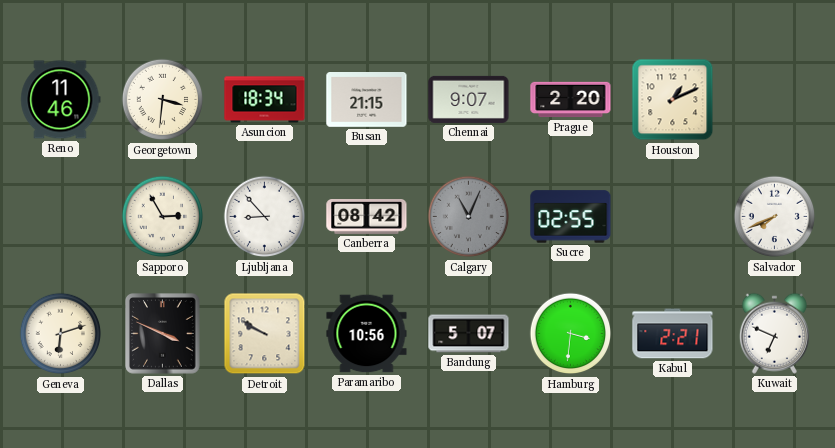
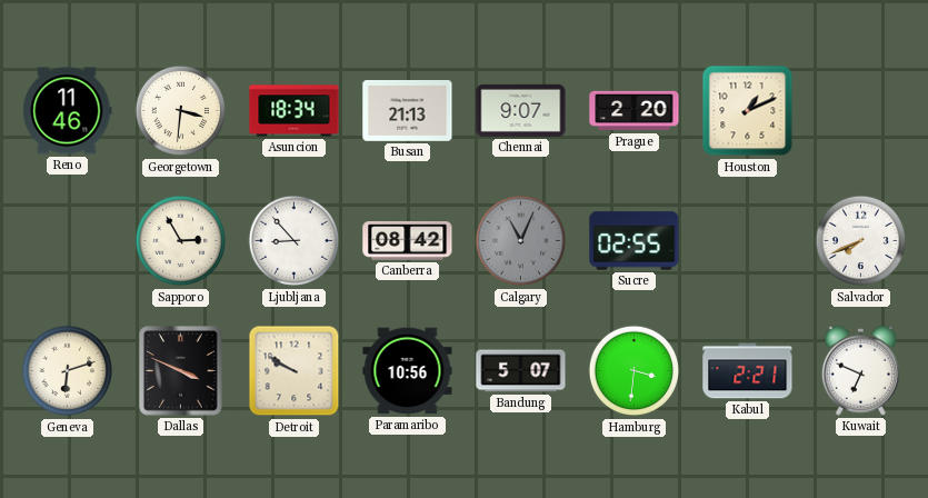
Busan: 21:15 -> 21:13 (408, 111)
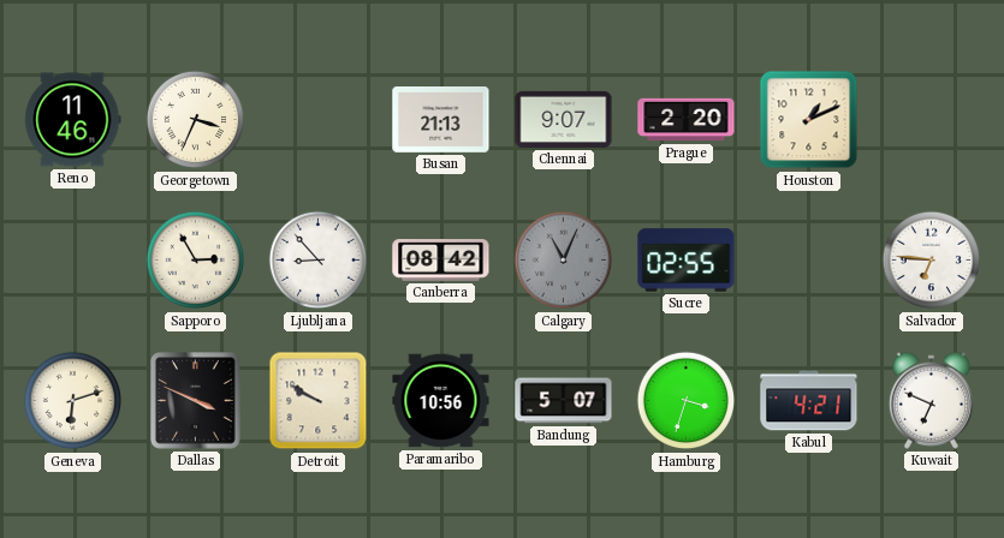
Georgetown: 3:31 -> 3:34 (196, 120)
Asuncion: 18:34 -> none (295, 111)
Salvador: 7:41 -> 6:46 (932, 261)
Hamburg: 3:31 -> 3:33 (687, 401)
Kabul: 2:21 -> 4:21 (809, 401)
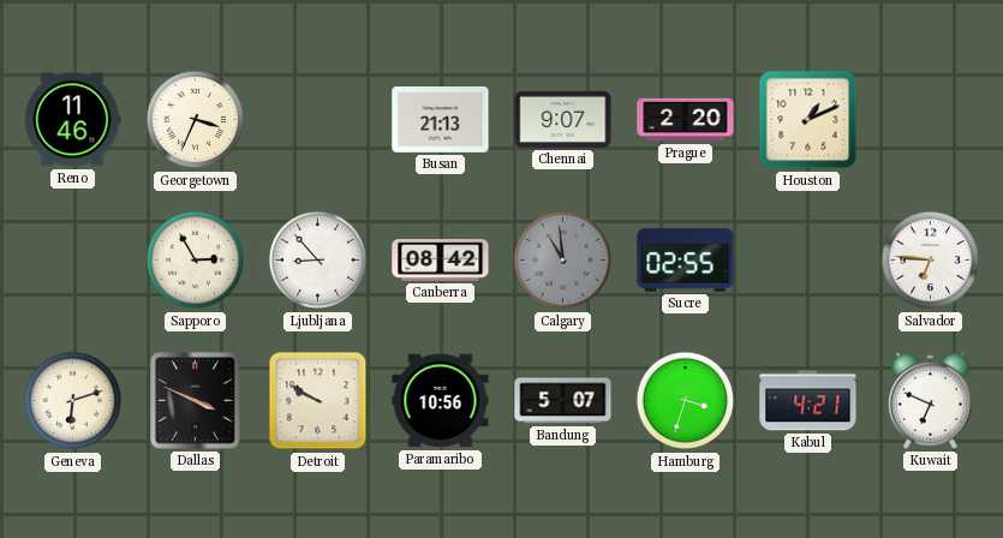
Calgary: 11:04 -> 10:59 (563, 261)
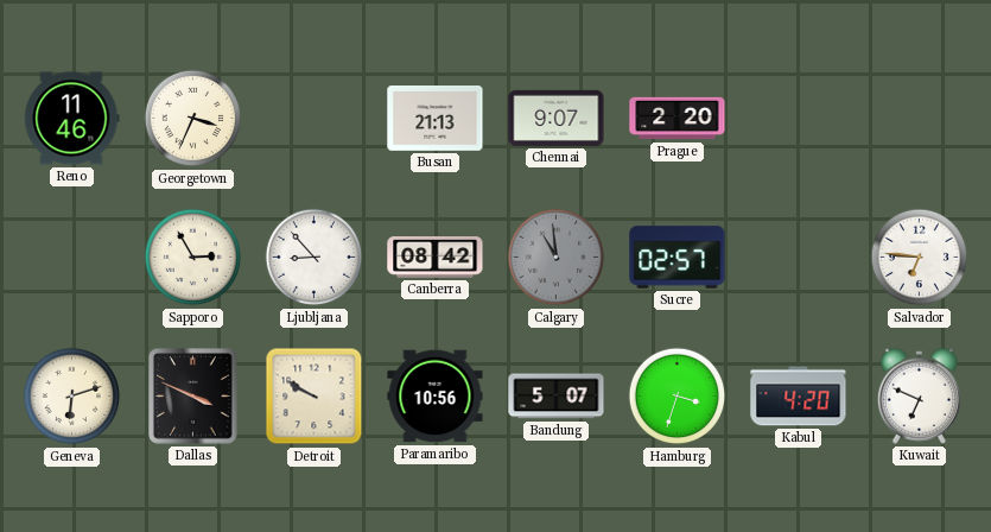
Houston: 1:11 -> none (808, 120)
Sucre: 02:55 -> 02:57 (678, 258)
Kabul: 4:21 -> 4:20 (799, 397)
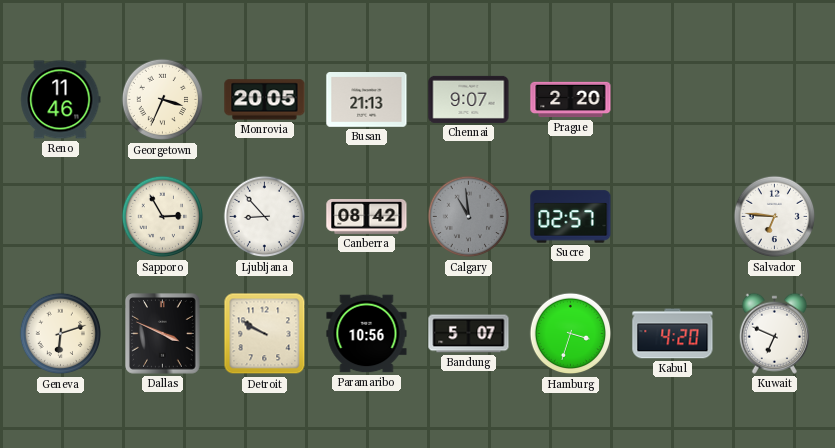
Monrovia: none -> 20:05 (265, 100)
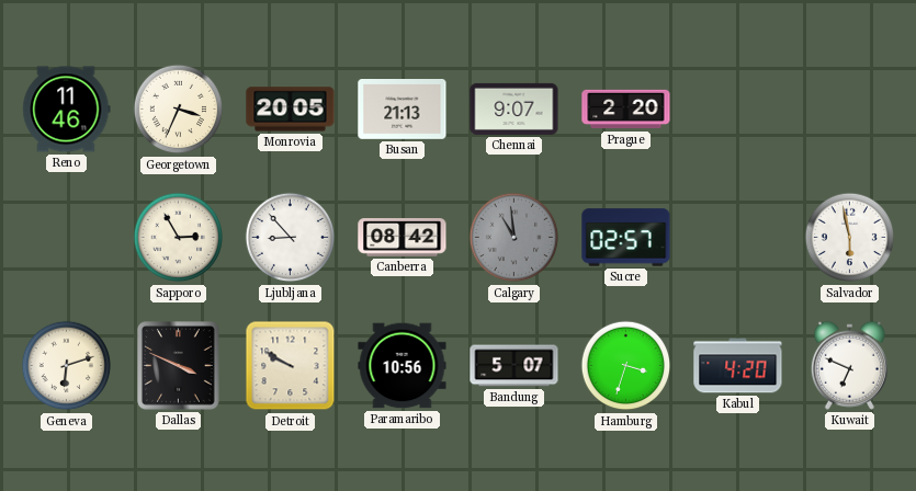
Salvador: 6:46 -> 5:58 (850, 238)
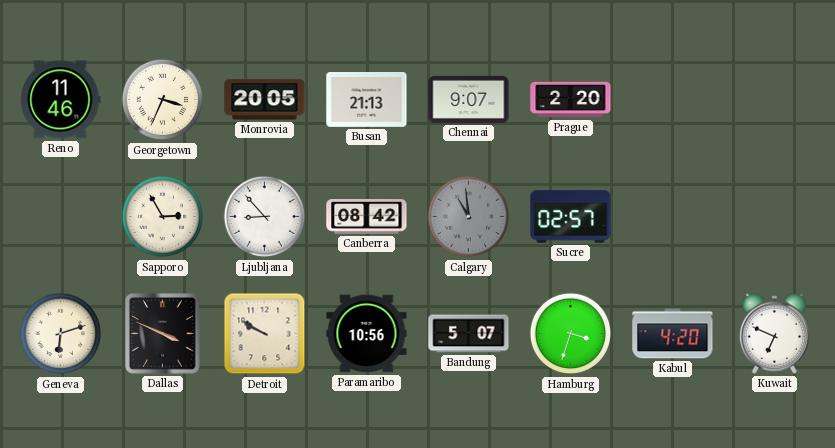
Salvador: 5:58 -> none (850, 238)
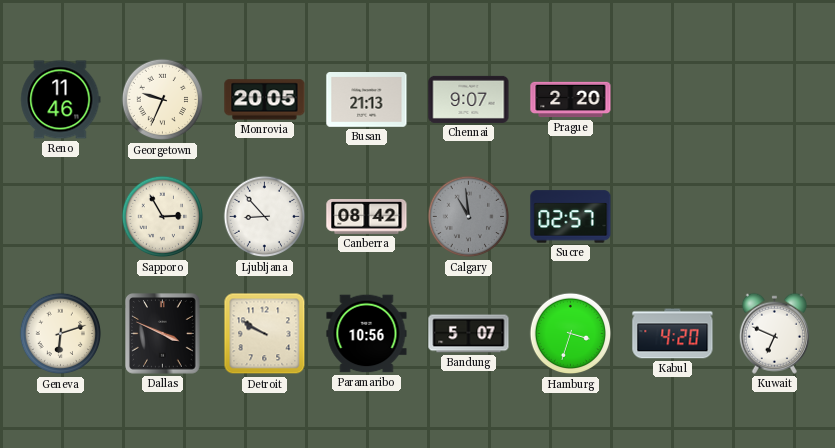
Georgetown: 3:34 -> 9:34 (163, 100)
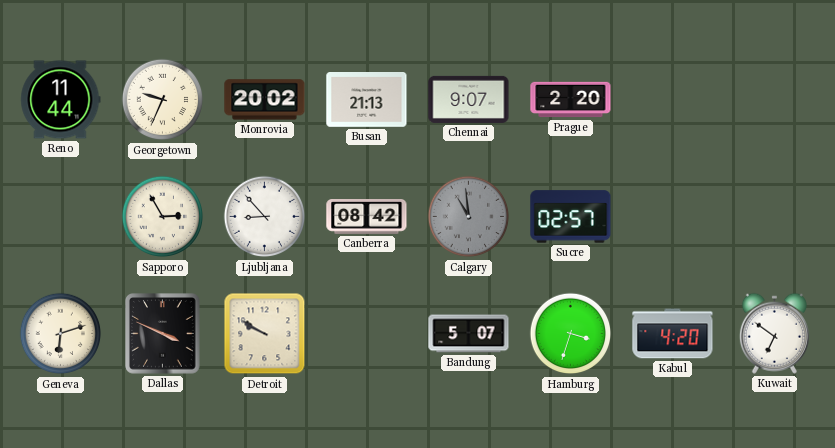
Reno: 11:46 -> 11:44 (61, 100)
Monrovia: 20:05 -> 20:02 (265, 100)
Paramaribo: 10:56 -> none (367, 334)
Kuwait: 6:49 -> 6:51 (774, 333)
